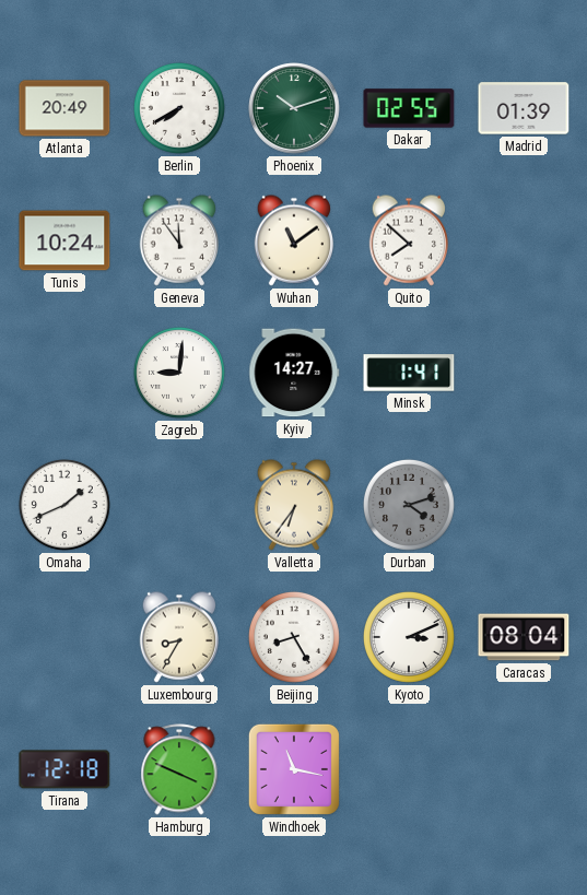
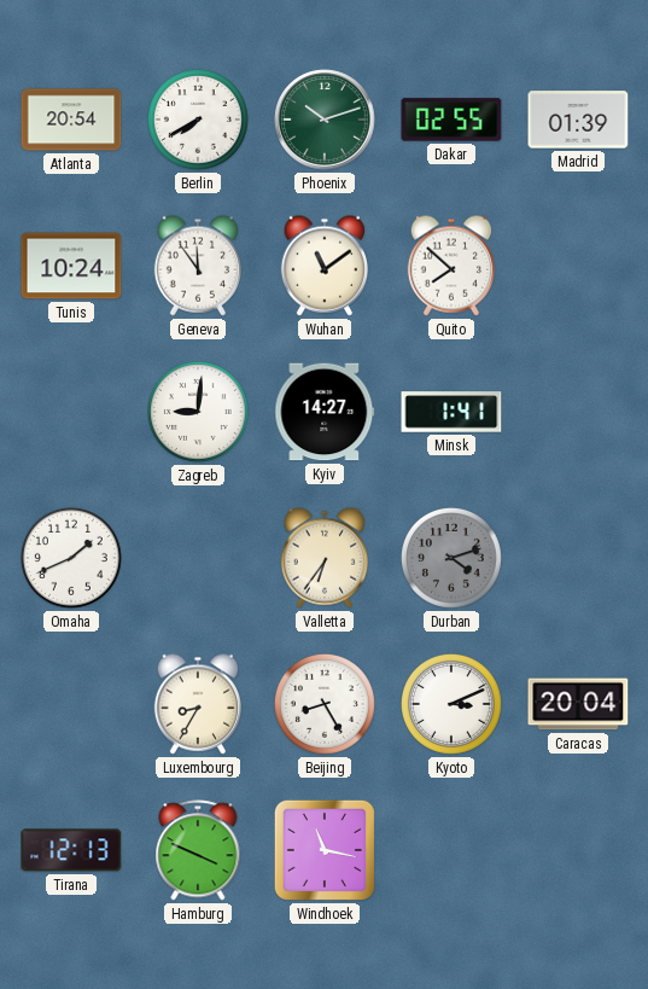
Atlanta: 20:49 -> 20:54 (71, 120)
Caracas: 08:04 -> 20:04 (578, 704)
Tirana: 12:18 -> 12:13 (71, 850)
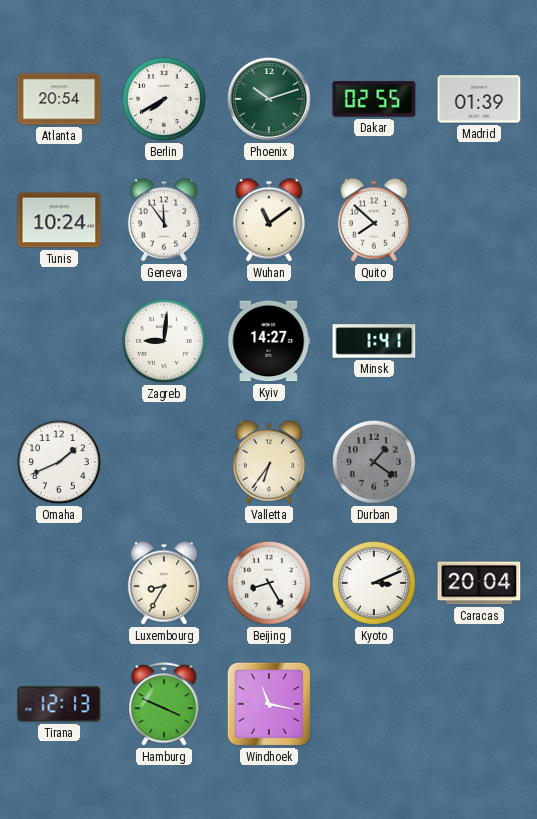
Durban: 4:12 -> 1:21 (374, 462)
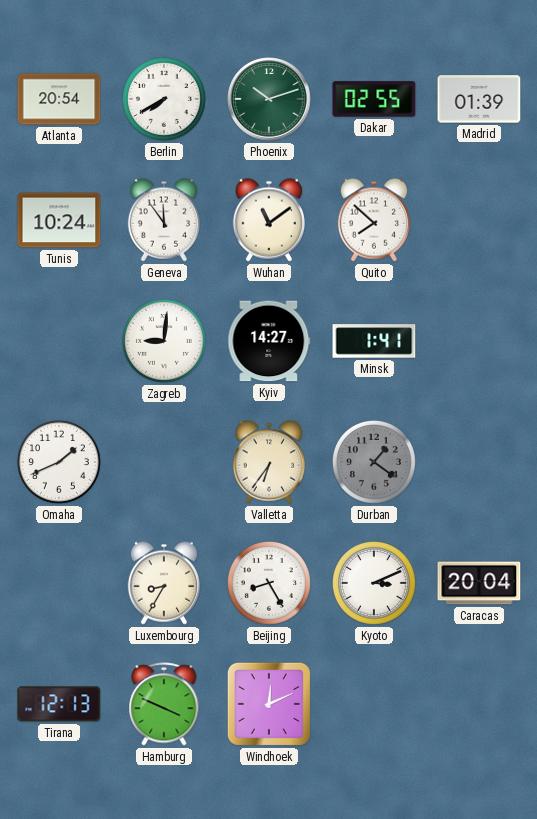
Windhoek: 11:17 -> 12:11 (269, 704)
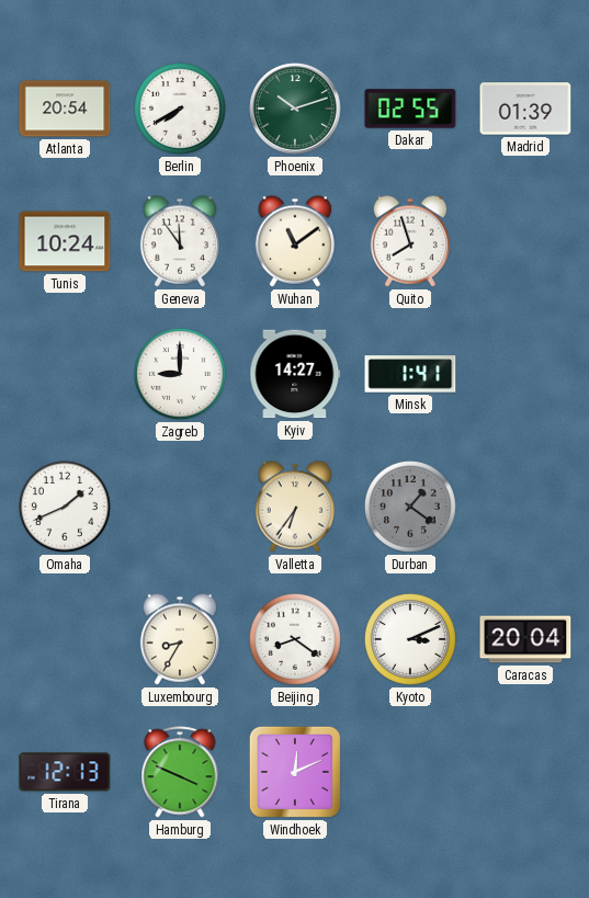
Quito: 7:52 -> 7:57 (409, 241)
Zagreb: 9:01 -> 9:00 (180, 374)
Beijing: 8:25 -> 8:21 (295, 639)
